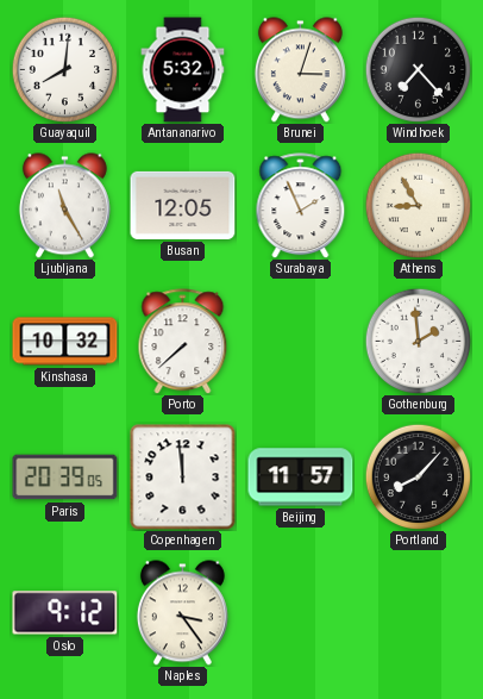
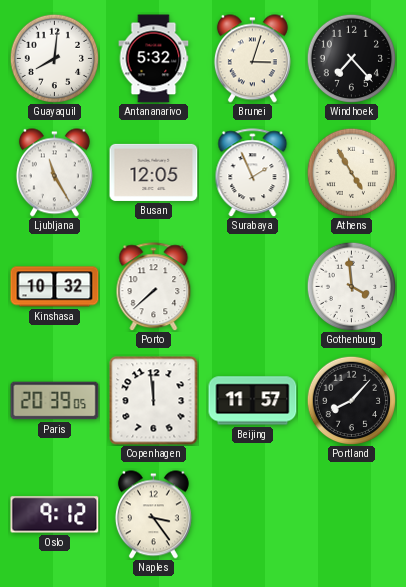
Athens: 8:55 -> 4:55 (351, 172)
Gothenburg: 1:59 -> 3:59 (351, 286)
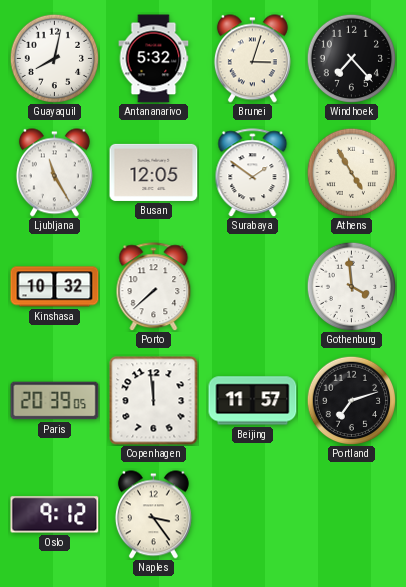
Guayaquil: 8:01 -> 8:02 (54, 58)
Surabaya: 1:56 -> 1:51 (253, 173)
Portland: 8:07 -> 7:12 (351, 400)
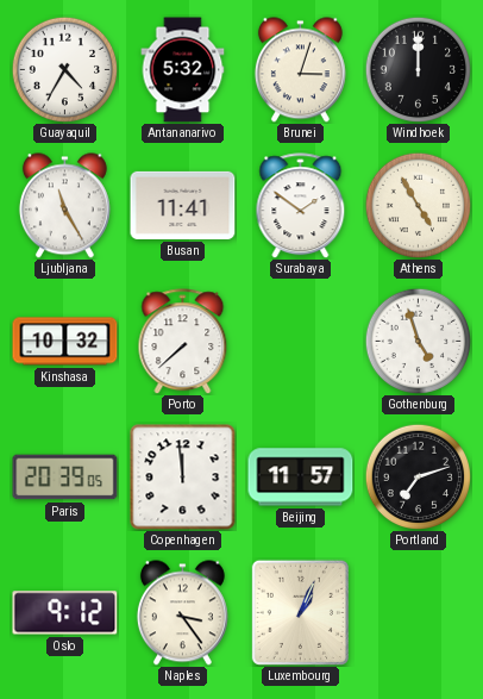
Guayaquil: 8:02 -> 4:35 (64, 69)
Windhoek: 7:23 -> 12:00 (418, 69)
Busan: 12:05 -> 11:41 (183, 205)
Gothenburg: 3:59 -> 4:57 (418, 341)
Luxembourg: none -> 1:04 (300, 612)
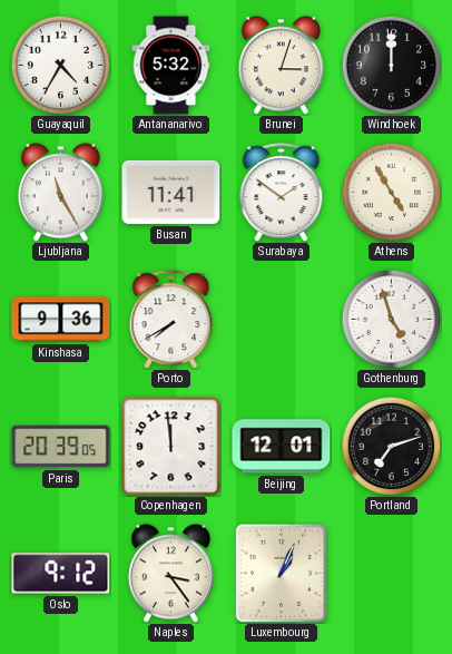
Kinshasa: 10:32 -> 9:36 (61, 320)
Porto: 7:38 -> 7:40 (171, 320)
Beijing: 11:57 -> 12:01 (282, 447)
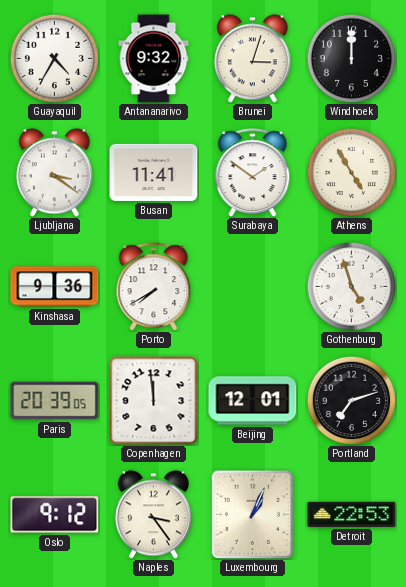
Antananarivo: 5:32 -> 9:32 (154, 59)
Ljubljana: 11:25 -> 3:21 (54, 173)
Detroit: none -> 22:53 (352, 514)
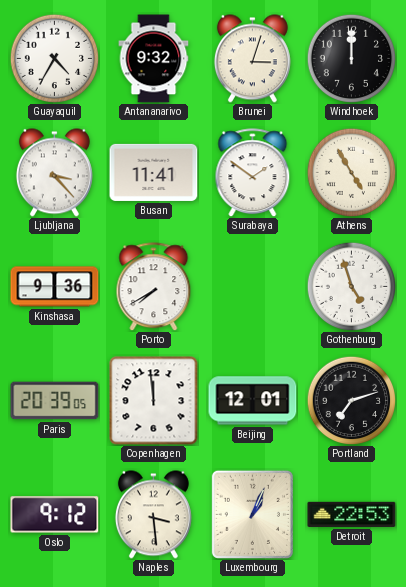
Ljubljana: 3:21 -> 3:23 (54, 173)
Naples: 3:24 -> 3:29 (153, 515)
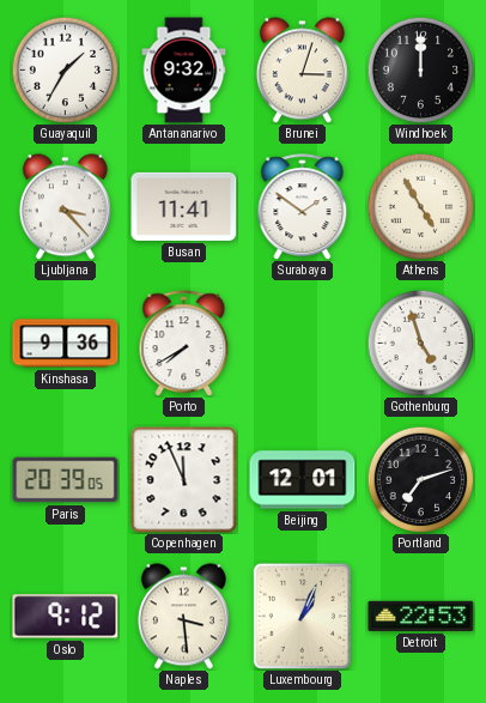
Guayaquil: 4:35 -> 1:35 (65, 69)
Copenhagen: 11:59 -> 11:56 (184, 480)
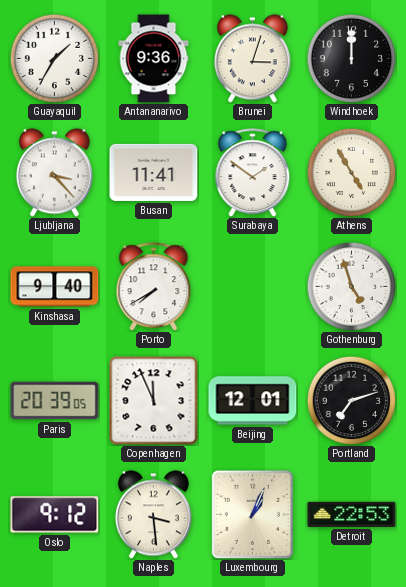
Antananarivo: 9:32 -> 9:36 (154, 59)
Kinshasa: 9:36 -> 9:40 (55, 287)
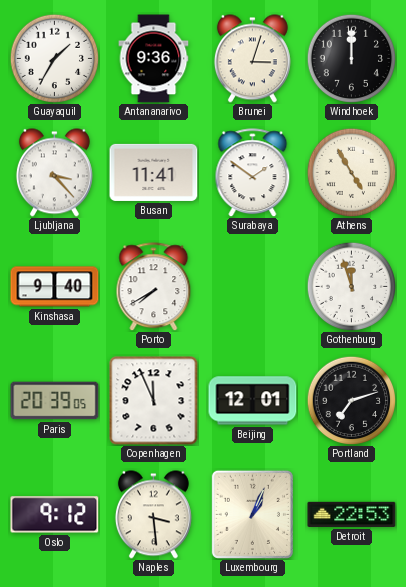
Gothenburg: 4:57 -> 11:57 (351, 286)
